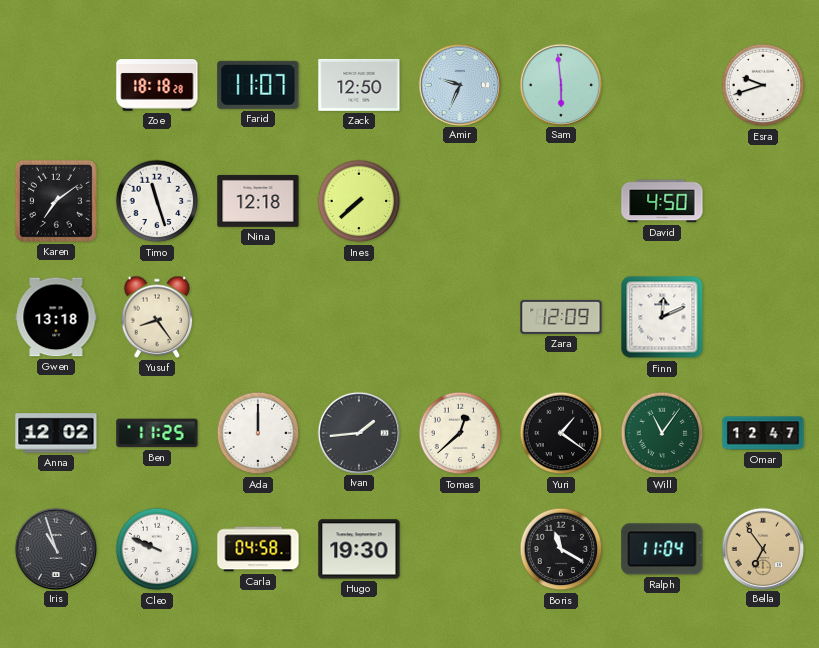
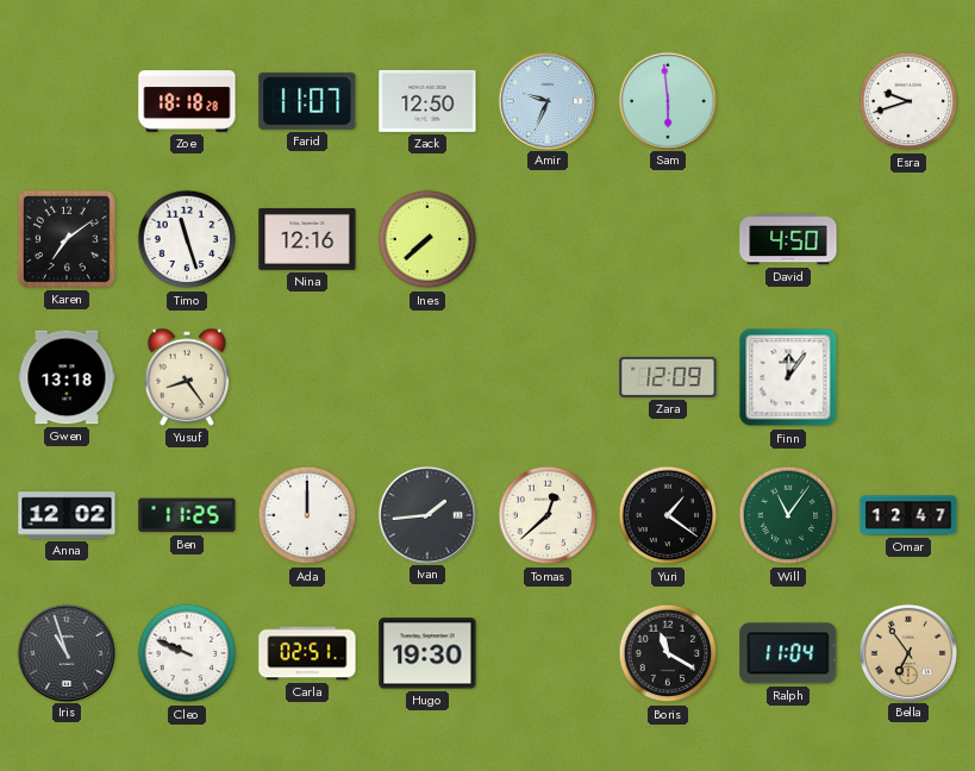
Nina: 12:18 -> 12:16 (307, 239)
Finn: 12:11 -> 12:06 (788, 377)
Carla: 04:58 -> 02:51 (307, 653)
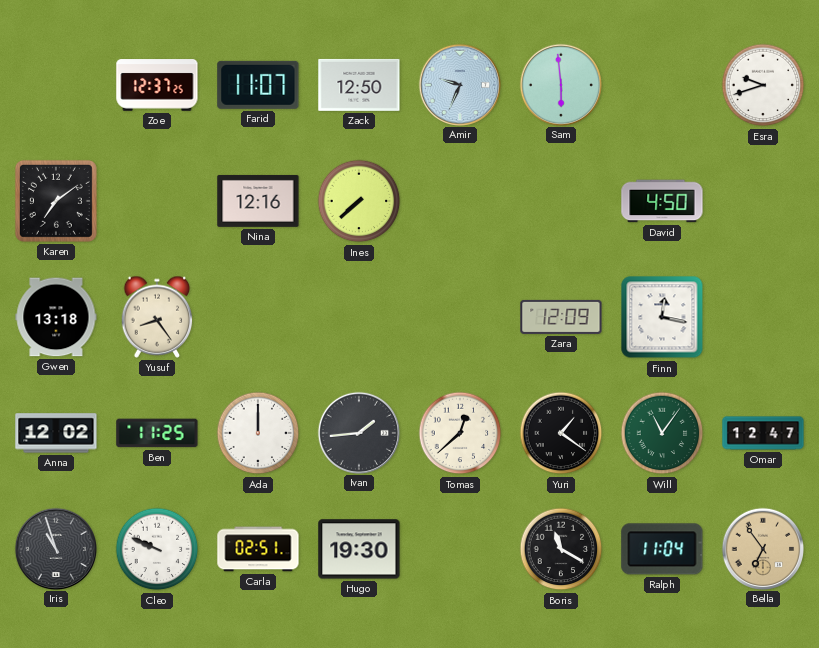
Zoe: 18:18 -> 12:37 (157, 85)
Timo: 11:27 -> none (187, 239)
Finn: 12:06 -> 12:17 (662, 317)
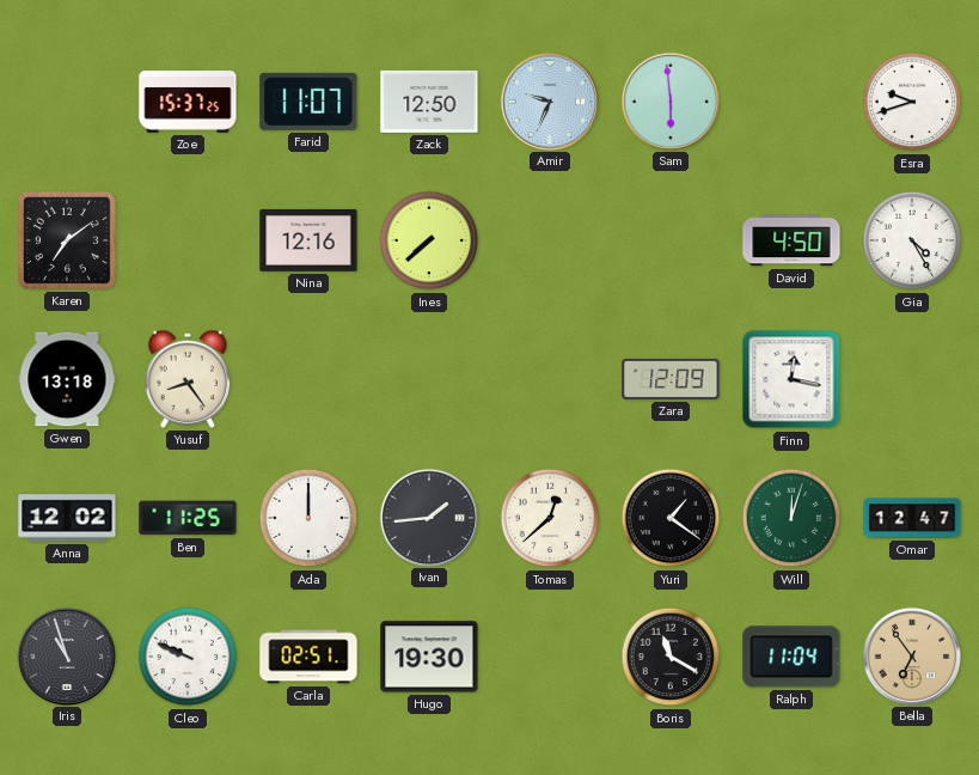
Zoe: 12:37 -> 15:37 (188, 102)
Gia: none -> 4:25 (912, 240)
Will: 11:06 -> 12:03 (791, 518)
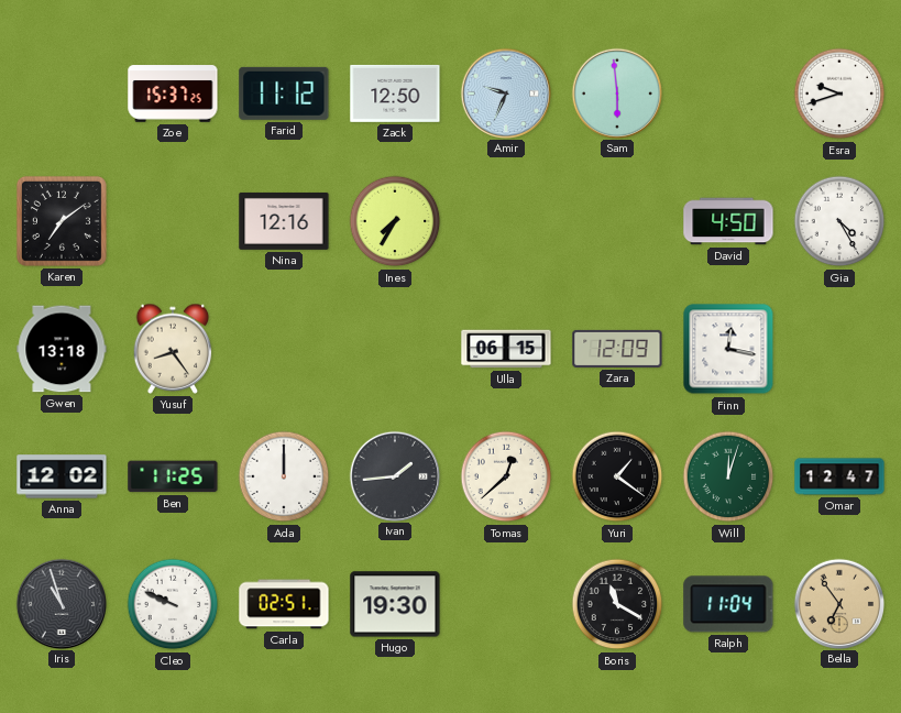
Farid: 11:07 -> 11:12 (284, 94)
Ines: 7:38 -> 7:35 (395, 221)
Ulla: none -> 06:15 (506, 349)
